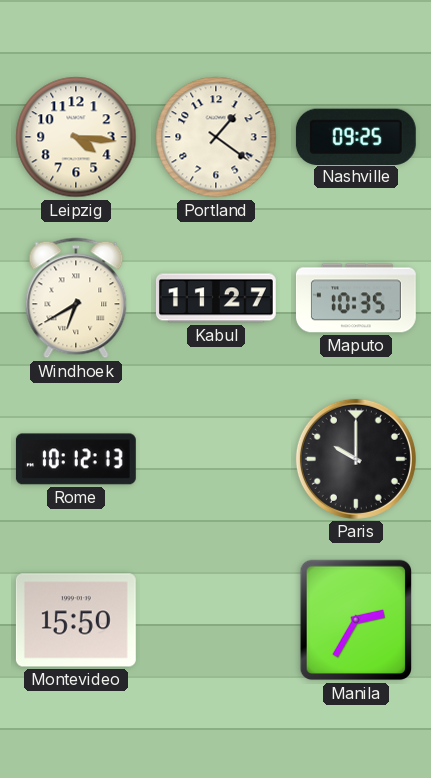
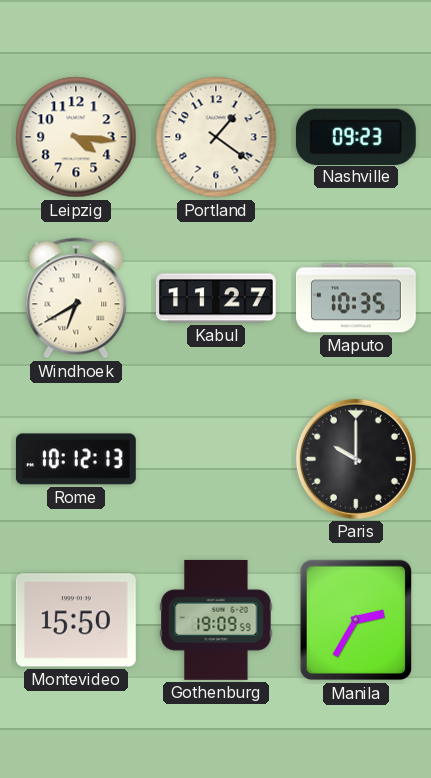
Nashville: 09:25 -> 09:23 (356, 136)
Gothenburg: none -> 19:09 (216, 620)
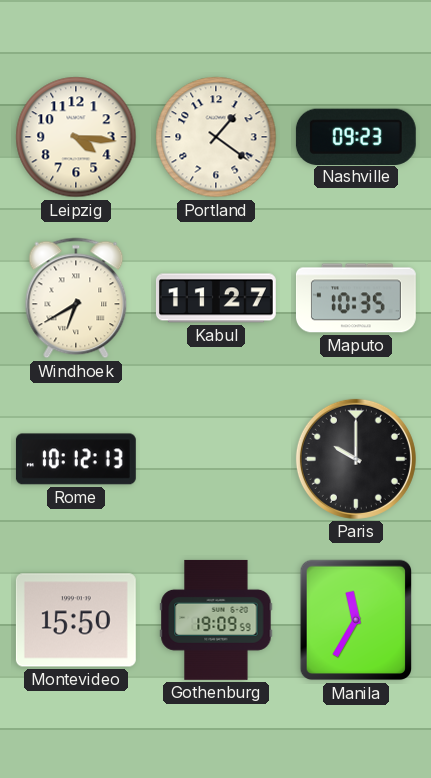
Manila: 2:35 -> 11:35 (355, 620)
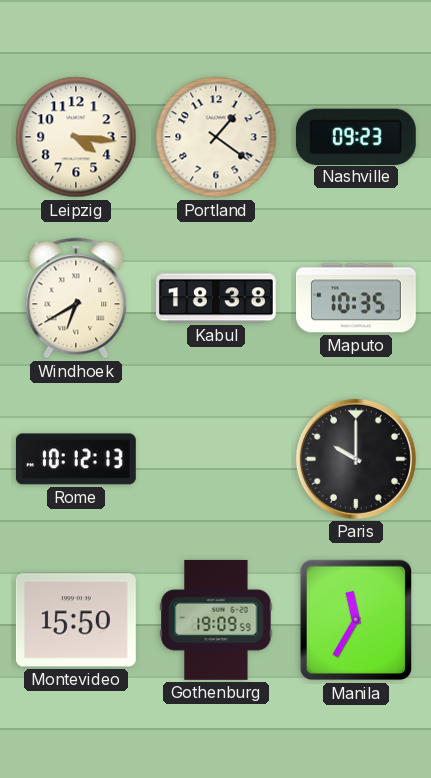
Kabul: 11:27 -> 18:38 (216, 298)
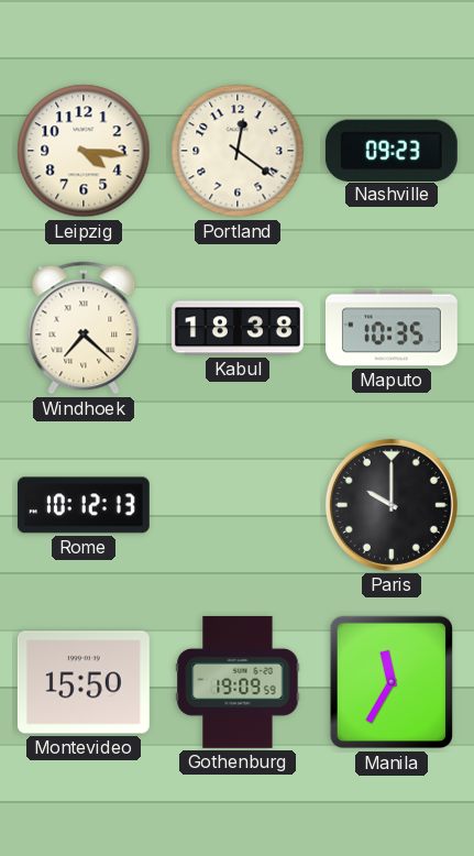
Portland: 1:21 -> 12:21 (238, 151)
Windhoek: 6:40 -> 7:22 (84, 328)
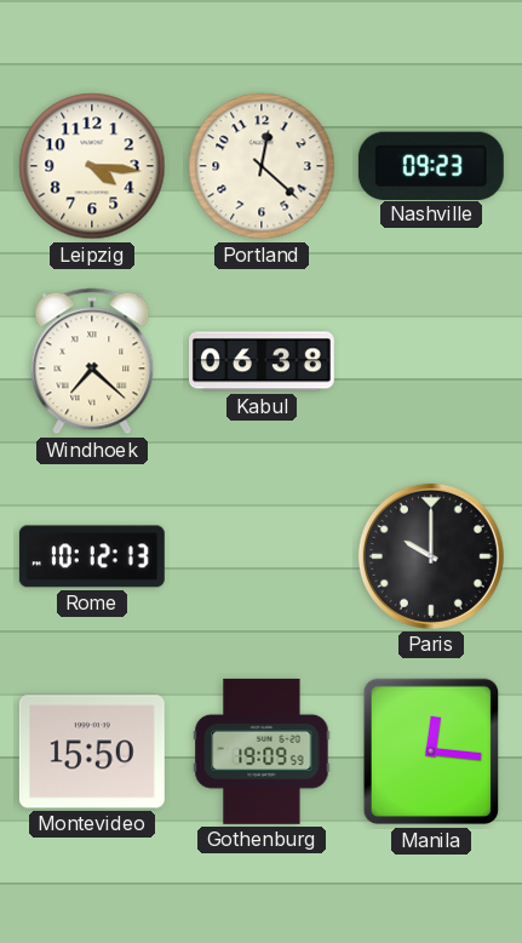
Portland: 12:21 -> 12:22 (262, 166)
Kabul: 18:38 -> 06:38 (262, 361)
Maputo: 10:35 -> none (392, 328)
Manila: 11:35 -> 12:16 (430, 751)
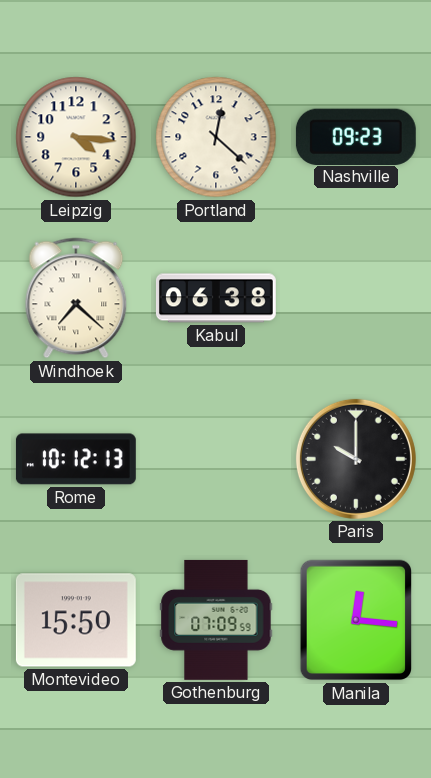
Gothenburg: 19:09 -> 07:09 (216, 620)
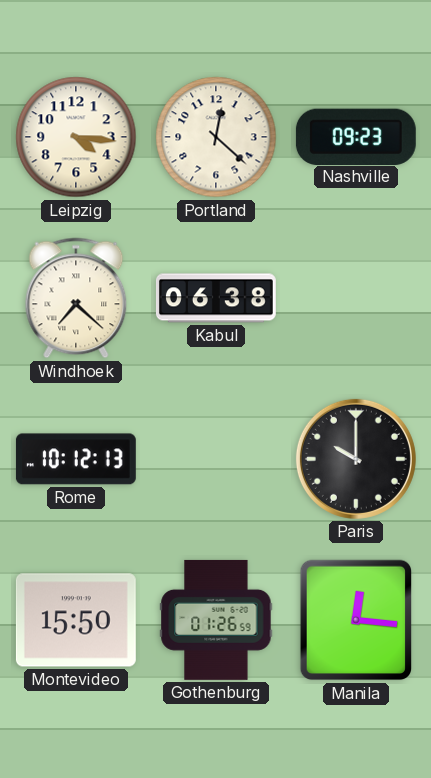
Gothenburg: 07:09 -> 01:26 (216, 620)
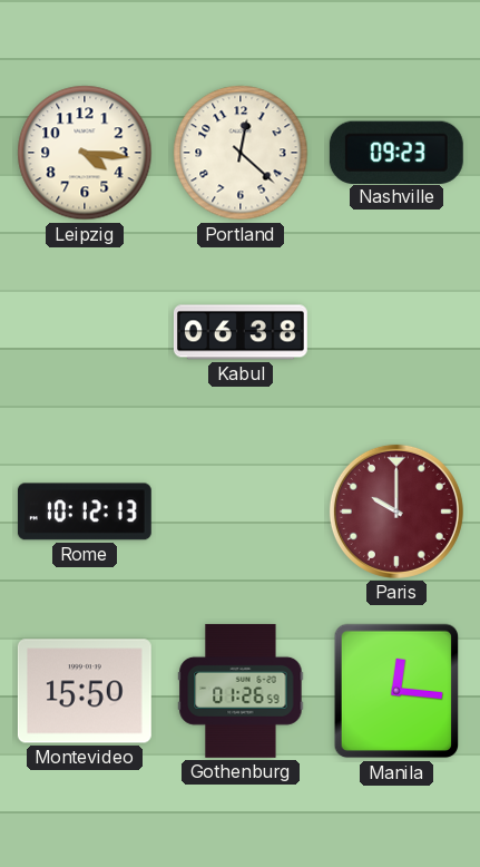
Windhoek: 7:22 -> none (76, 298)
Paris dial: black -> burgundy (396, 512)
